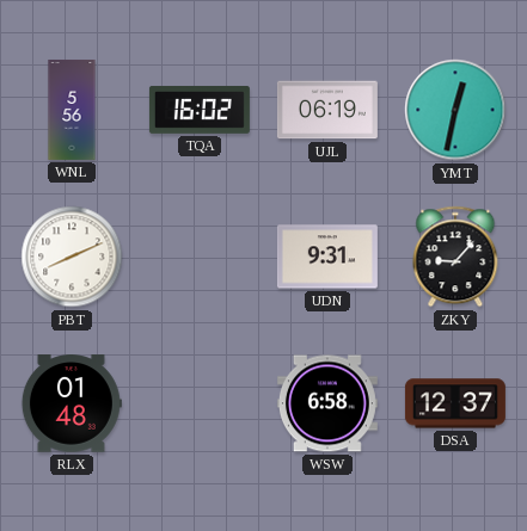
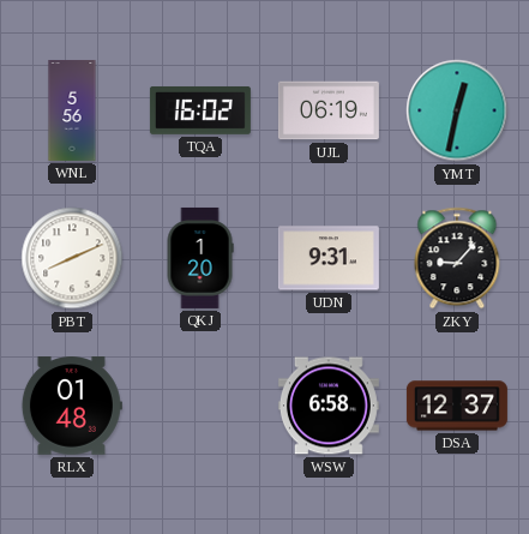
QKJ: none -> 1:20 (200, 258)
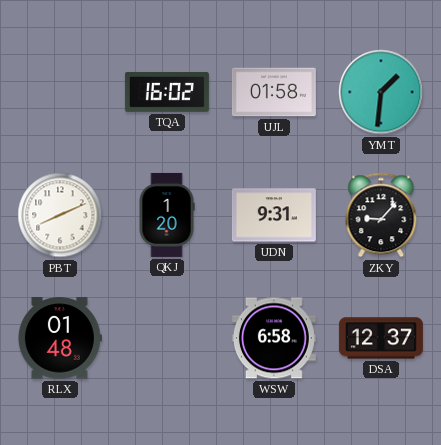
WNL: 5:56 -> none (72, 110)
UJL: 06:19 -> 01:58 (274, 92)
YMT: 12:32 -> 1:31 (381, 92)
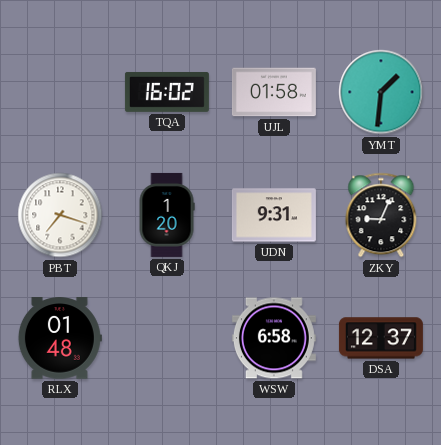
PBT: 8:11 -> 7:18 (60, 215)
ZKY: 9:07 -> 9:04 (381, 215)
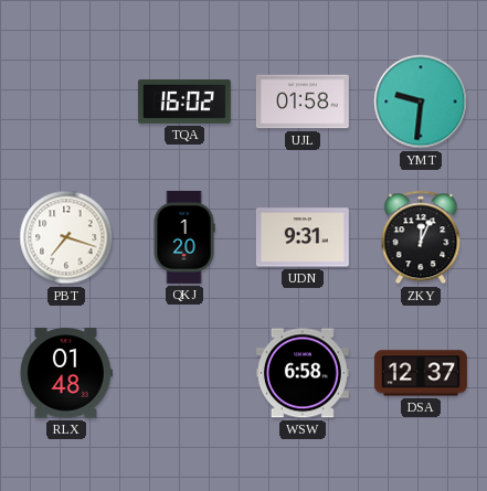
YMT: 1:31 -> 9:31 (421, 102)
ZKY: 9:04 -> 12:04 (421, 237)
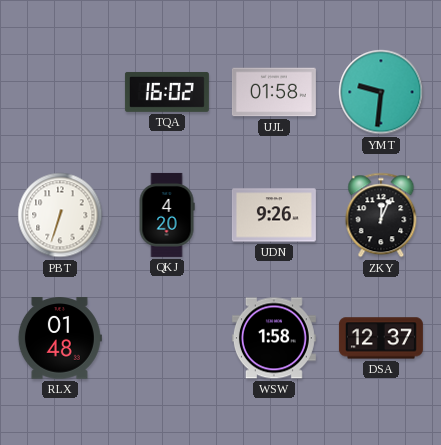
PBT: 7:18 -> 6:33 (60, 215)
QKJ: 1:20 -> 4:20 (167, 215)
UDN: 9:31 -> 9:26 (274, 215)
WSW: 6:58 -> 1:58 (274, 338)
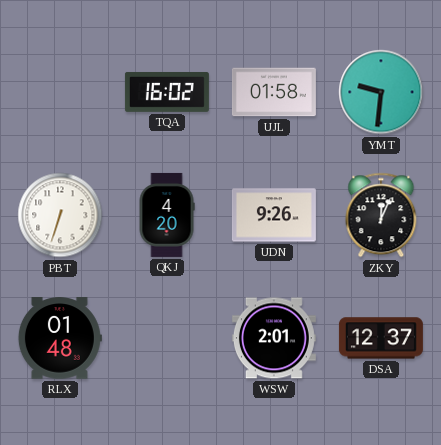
WSW: 1:58 -> 2:01 (274, 338)
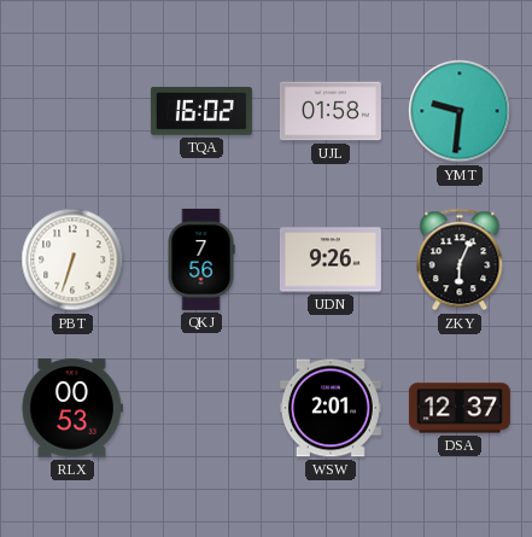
QKJ: 4:20 -> 7:56 (201, 259)
ZKY: 12:04 -> 6:04 (460, 259)
RLX: 01:48 -> 00:53 (72, 408)
